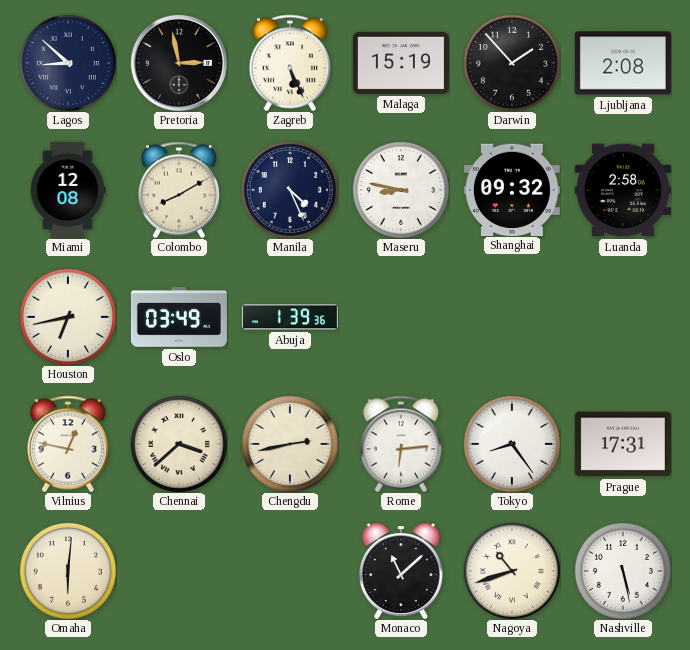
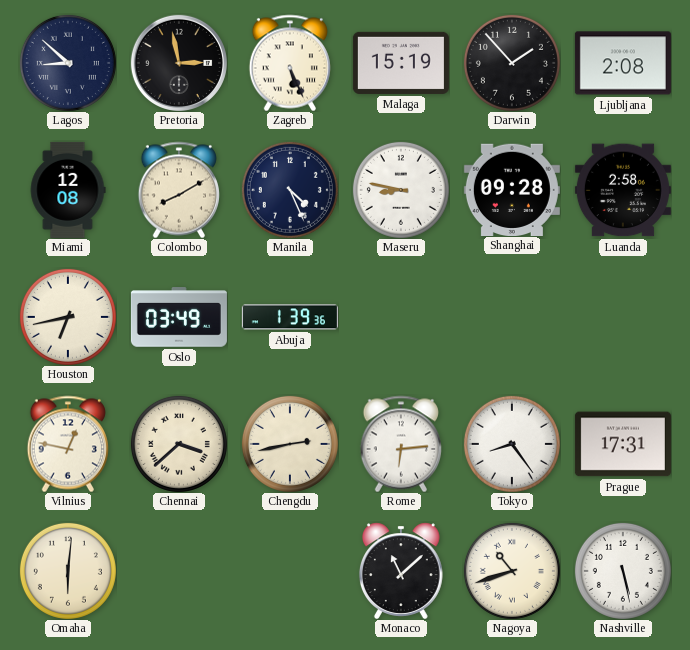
Shanghai: 09:32 -> 09:28 (512, 189)
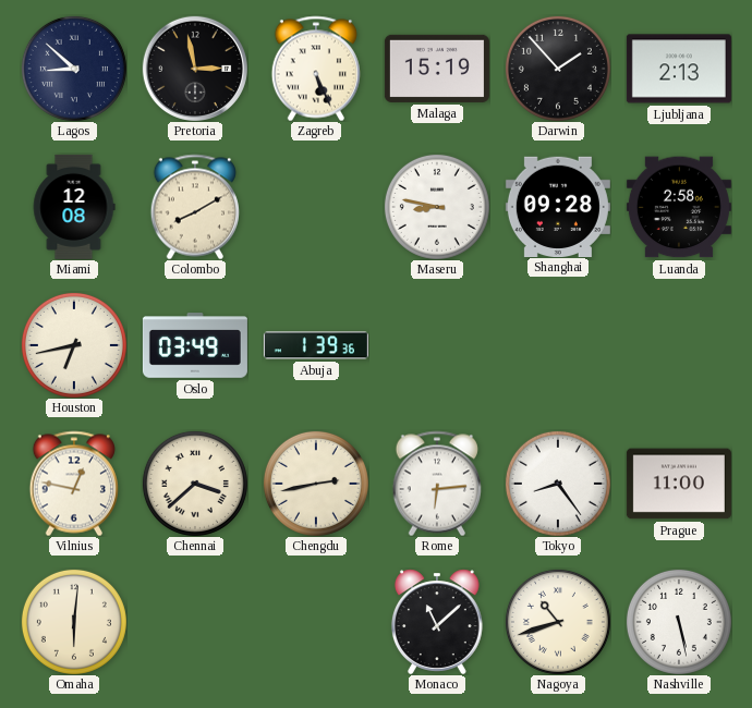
Ljubljana: 2:08 -> 2:13 (679, 69)
Manila: 4:26 -> none (290, 190)
Prague: 17:31 -> 11:00 (679, 484)
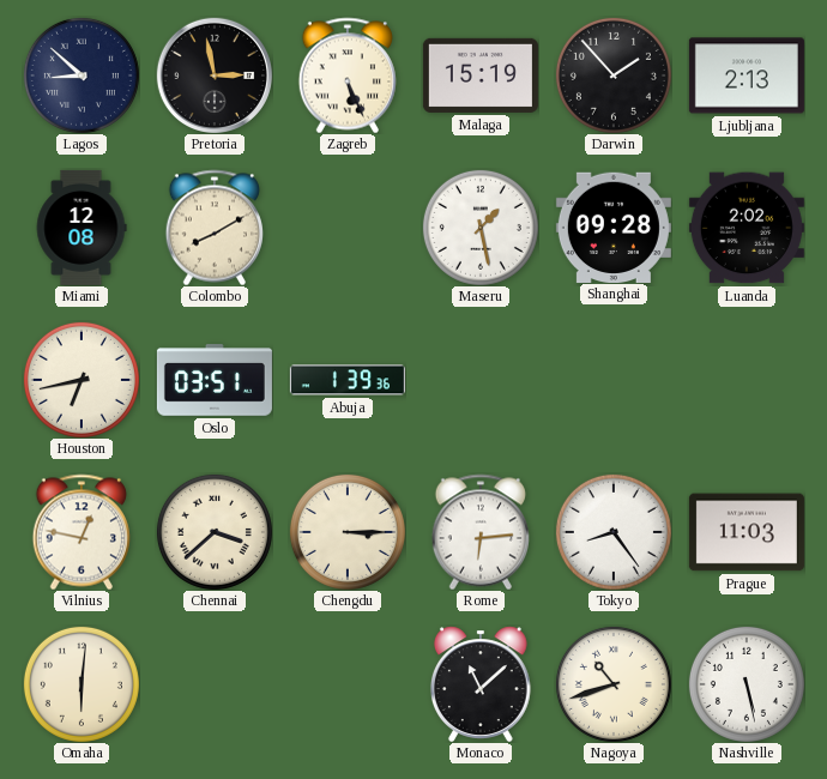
Maseru: 8:47 -> 1:28 (481, 228)
Luanda: 2:58 -> 2:02 (747, 228)
Oslo: 03:49 -> 03:51 (215, 380)
Chengdu: 2:43 -> 3:15 (348, 532)
Prague: 11:00 -> 11:03 (747, 532)
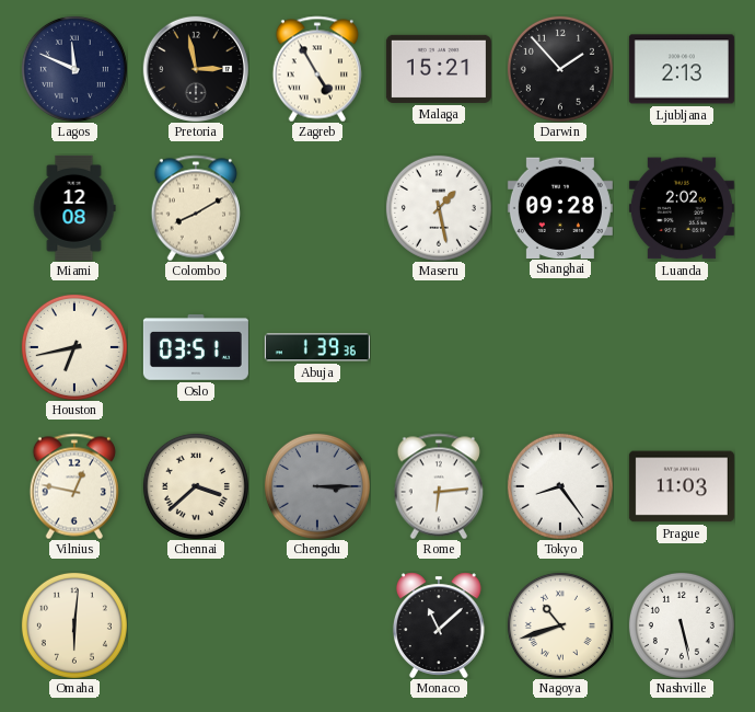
Lagos: 8:52 -> 11:49 (74, 69)
Zagreb: 5:26 -> 4:55 (317, 69)
Malaga: 15:19 -> 15:21 (439, 69)
Chengdu dial: cream -> grey (317, 486)
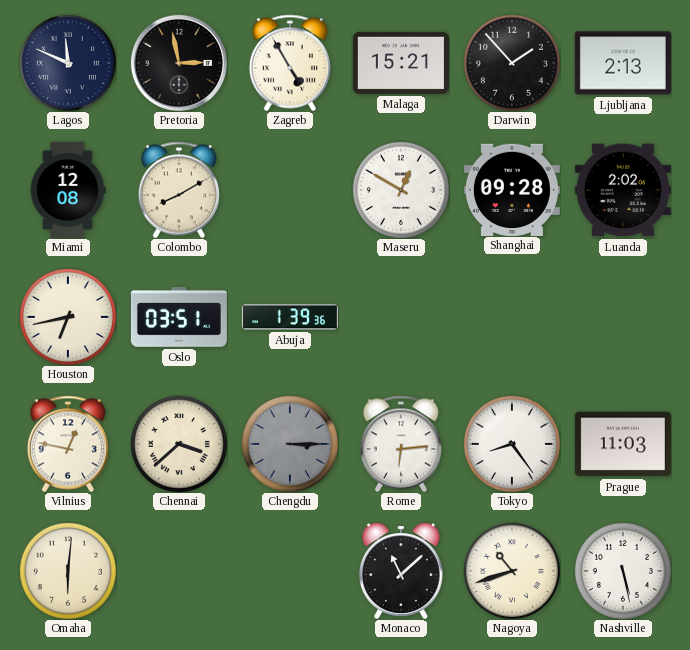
Maseru: 1:28 -> 12:50 (401, 190)
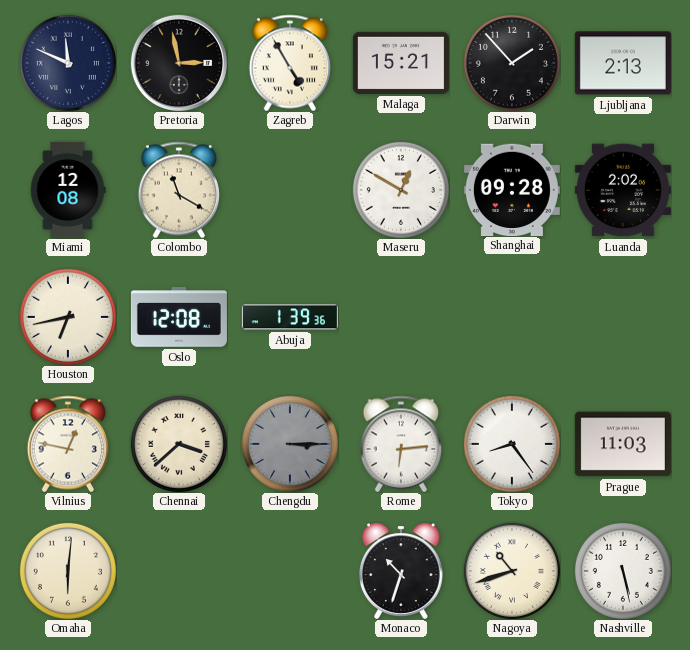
Colombo: 8:10 -> 11:20 (179, 190)
Oslo: 03:51 -> 12:08 (179, 317)
Monaco: 11:08 -> 10:33 (401, 571)
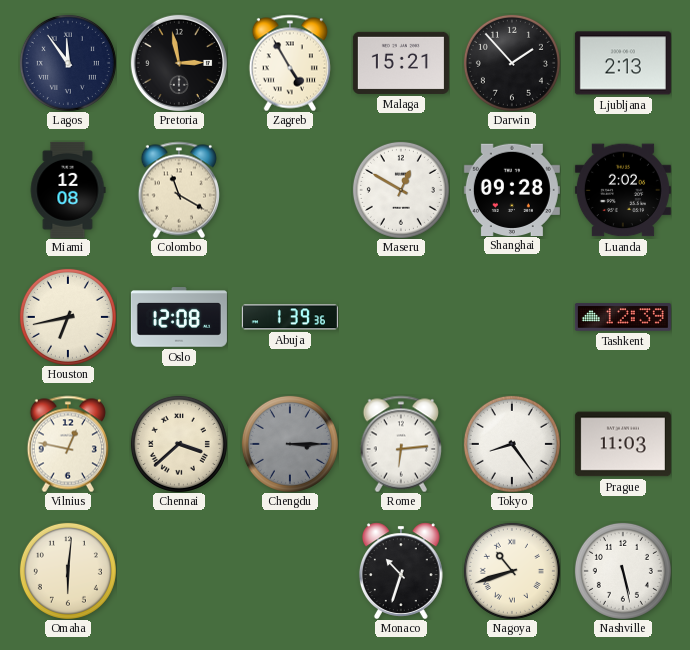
Lagos: 11:49 -> 11:54 (68, 63)
Tashkent: none -> 12:39 (623, 317)
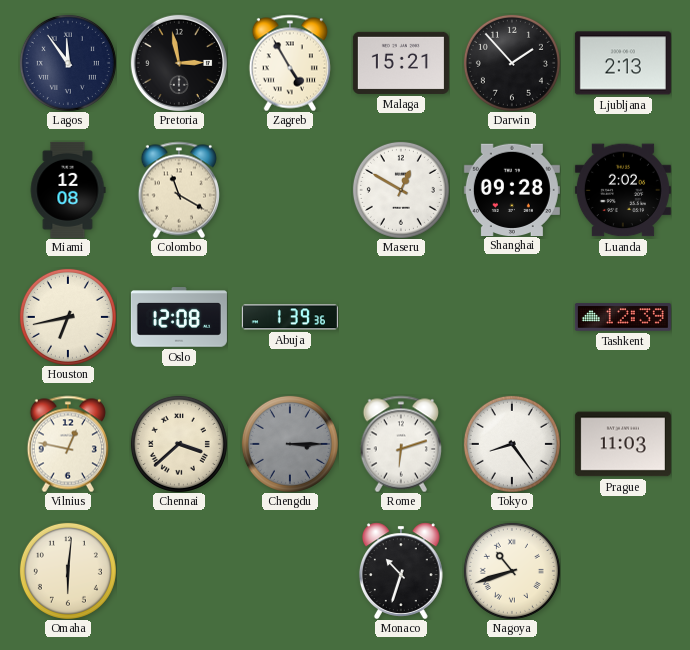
Rome: 6:14 -> 6:12 (401, 444)
Nashville: 5:28 -> none (623, 571)
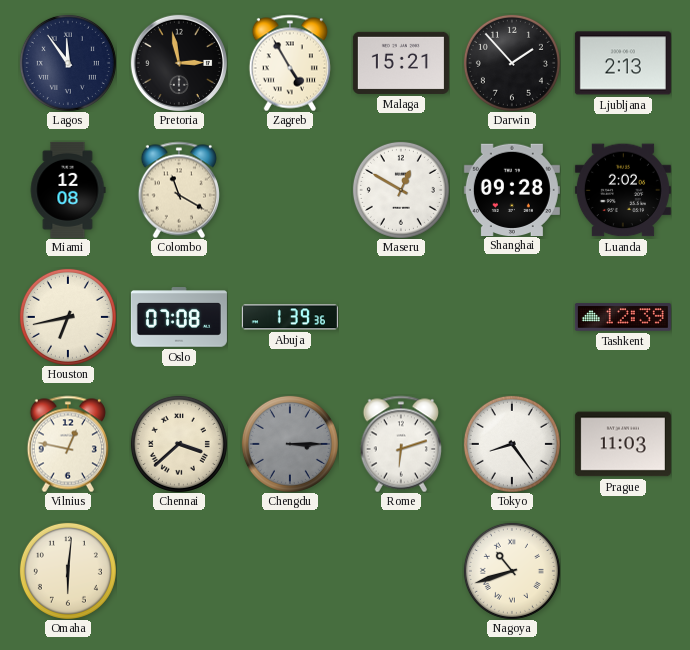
Oslo: 12:08 -> 07:08 (179, 317)
Monaco: 10:33 -> none (401, 571)
